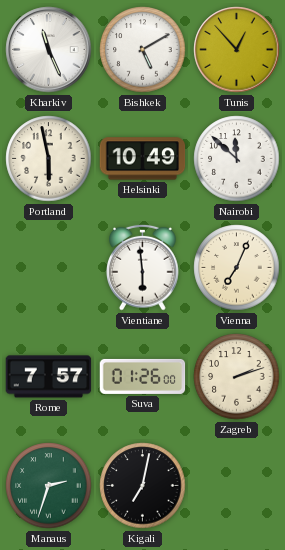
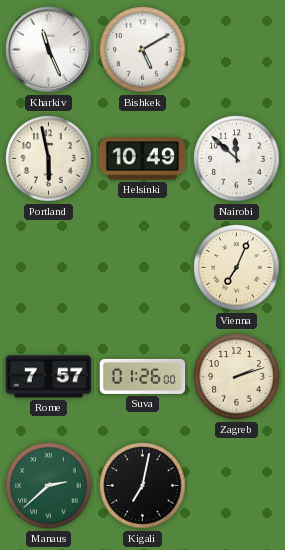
Tunis: 12:53 -> none (237, 50)
Vientiane: 5:59 -> none (143, 267)
Manaus: 2:33 -> 2:38 (49, 486)
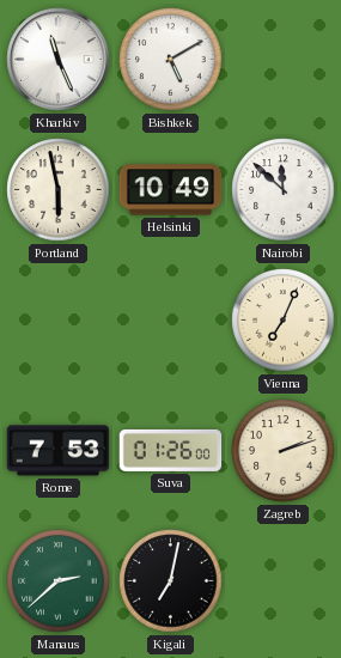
Rome: 7:57 -> 7:53 (59, 451)
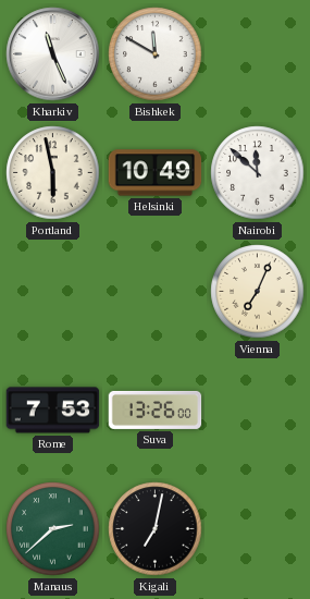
Bishkek: 5:10 -> 11:50 (156, 54)
Suva: 01:26 -> 13:26 (156, 409)
Zagreb: 2:12 -> none (284, 451)
